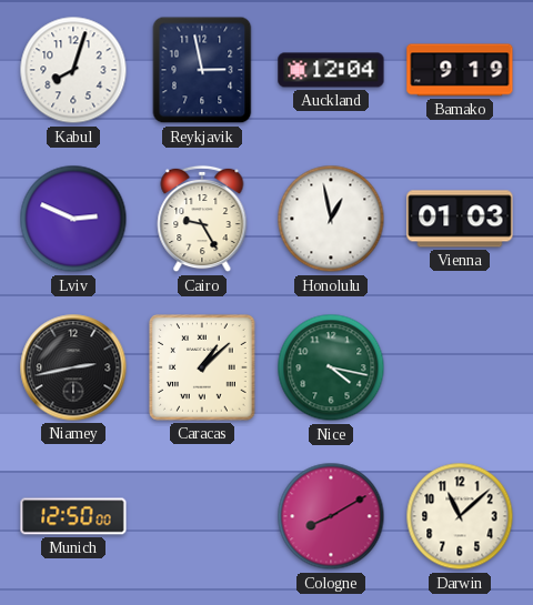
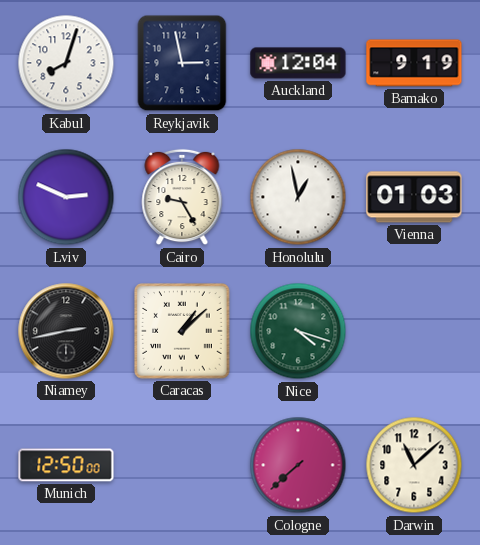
Nice: 4:17 -> 4:18 (298, 331)
Cologne: 8:10 -> 7:38 (298, 465)
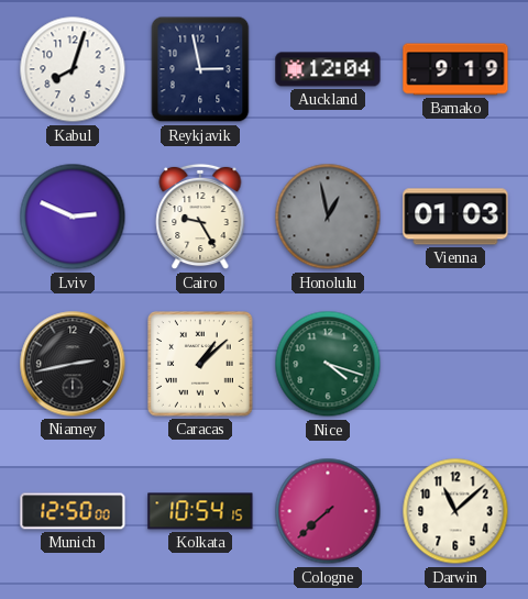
Honolulu dial: white -> grey (328, 217)
Kolkata: none -> 10:54 (200, 511)
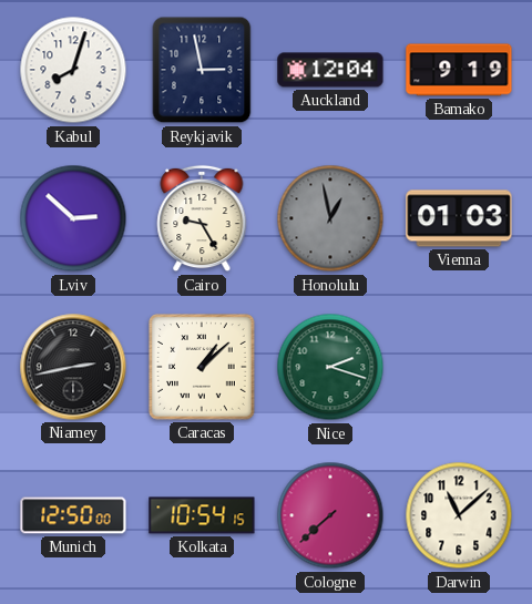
Lviv: 2:49 -> 2:52 (73, 218)
Nice: 4:18 -> 2:18 (330, 367)
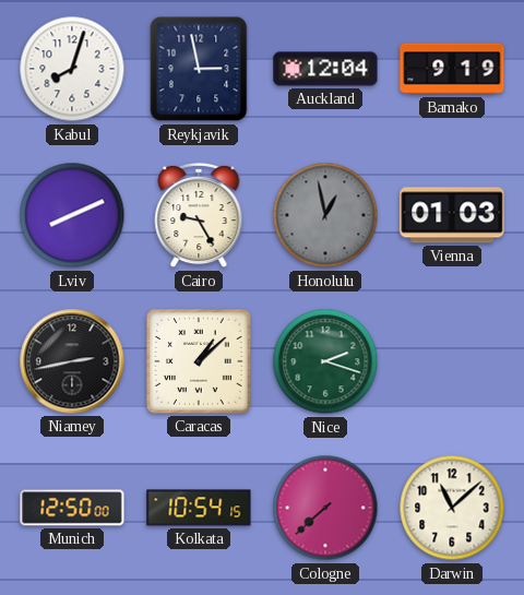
Lviv: 2:52 -> 8:11 (72, 215)
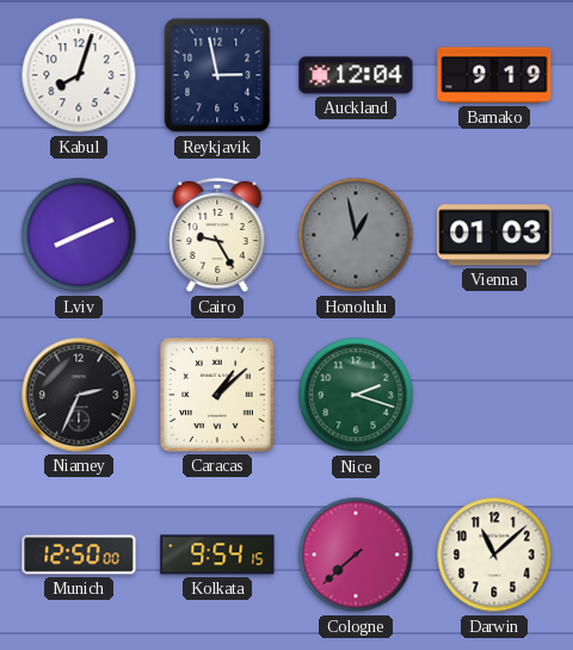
Niamey: 2:43 -> 2:34 (79, 395)
Kolkata: 10:54 -> 9:54 (217, 555)
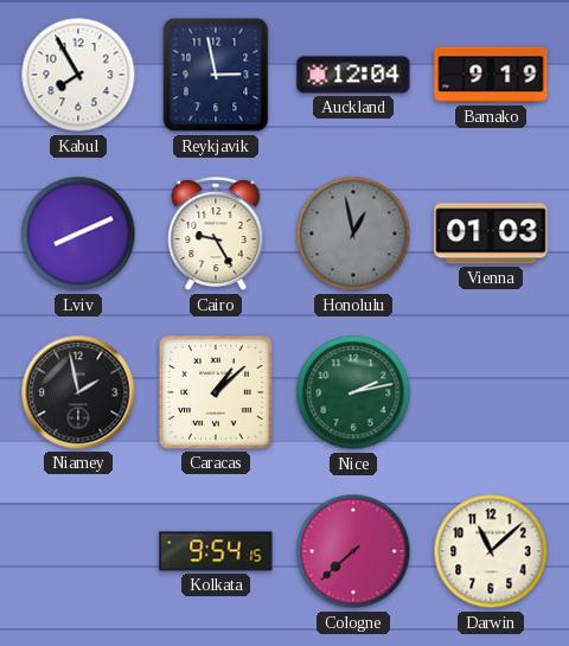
Kabul: 8:03 -> 7:55 (78, 75)
Niamey: 2:34 -> 1:58 (78, 392)
Nice: 2:18 -> 2:13 (353, 392)
Munich: 12:50 -> none (79, 555)
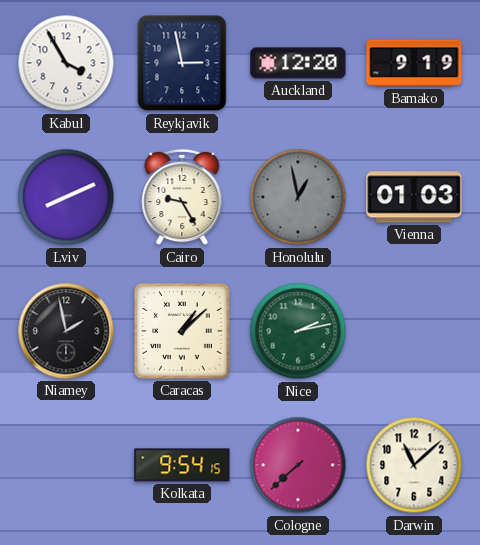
Kabul: 7:55 -> 3:55 (66, 63)
Auckland: 12:04 -> 12:20 (298, 63)
